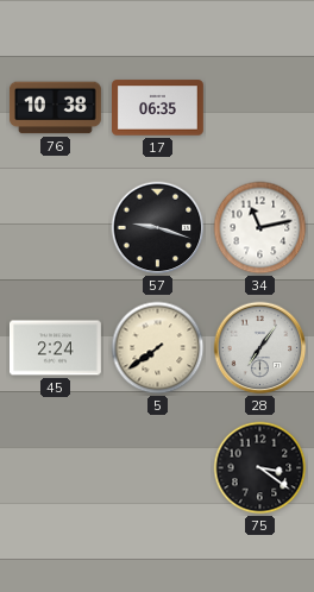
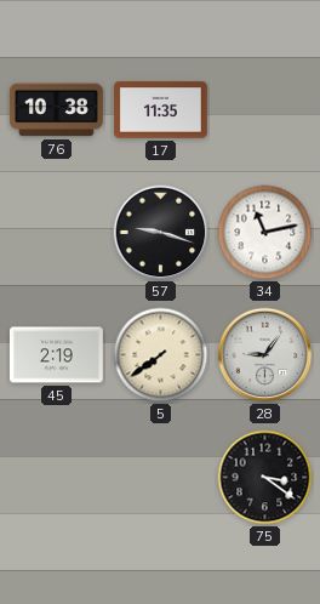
17: 06:35 -> 11:35 (161, 110)
45: 2:24 -> 2:19 (57, 355)
28: 7:06 -> 9:06 (265, 355)
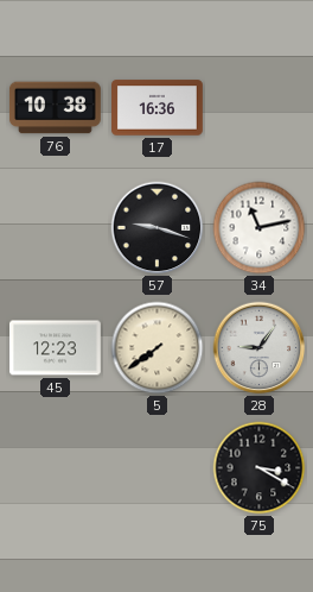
17: 11:35 -> 16:36 (158, 108)
45: 2:19 -> 12:23 (56, 348)
75: 3:21 -> 3:20 (260, 468)
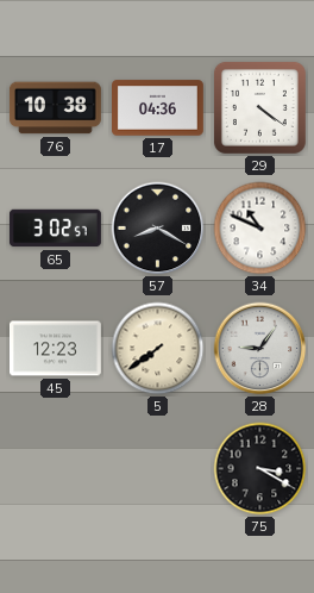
17: 16:36 -> 04:36 (158, 108)
29: none -> 4:21 (259, 107)
65: none -> 3:02 (56, 229)
57: 9:18 -> 8:20 (158, 229)
34: 11:13 -> 10:49 (260, 229)
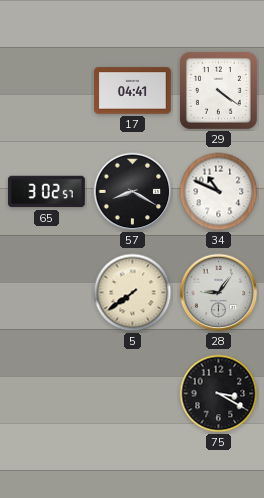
76: 10:38 -> none (55, 108)
17: 04:36 -> 04:41 (133, 91)
45: 12:23 -> none (56, 349)
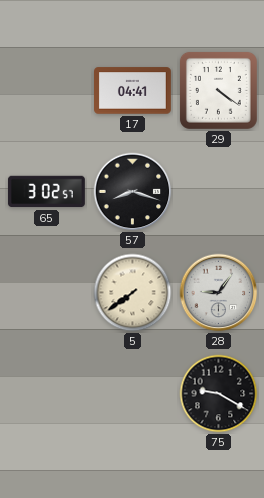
57: 8:20 -> 8:18 (133, 192)
34: 10:49 -> none (219, 192)
75: 3:20 -> 9:20 (219, 394)
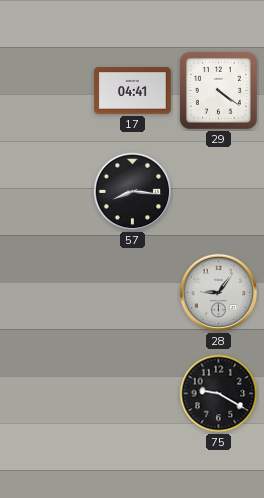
65: 3:02 -> none (47, 192)
57: 8:18 -> 8:16 (133, 192)
5: 7:39 -> none (133, 293)
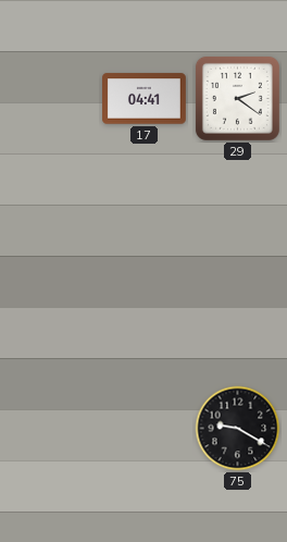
29: 4:21 -> 2:21 (237, 98)
57: 8:16 -> none (133, 192)
28: 9:06 -> none (219, 293)
